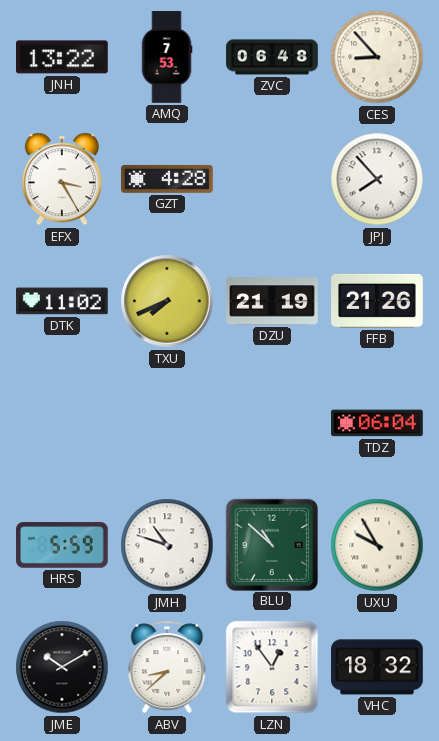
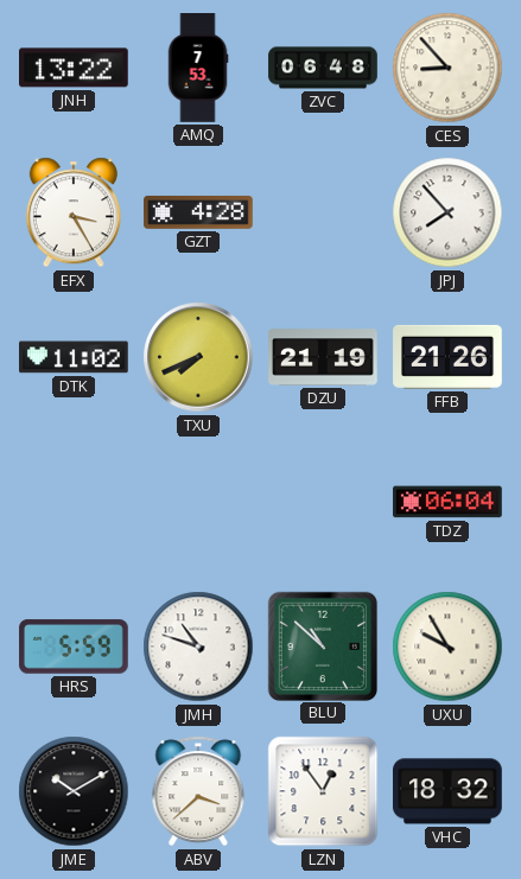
ABV: 8:38 -> 3:38 (198, 791)
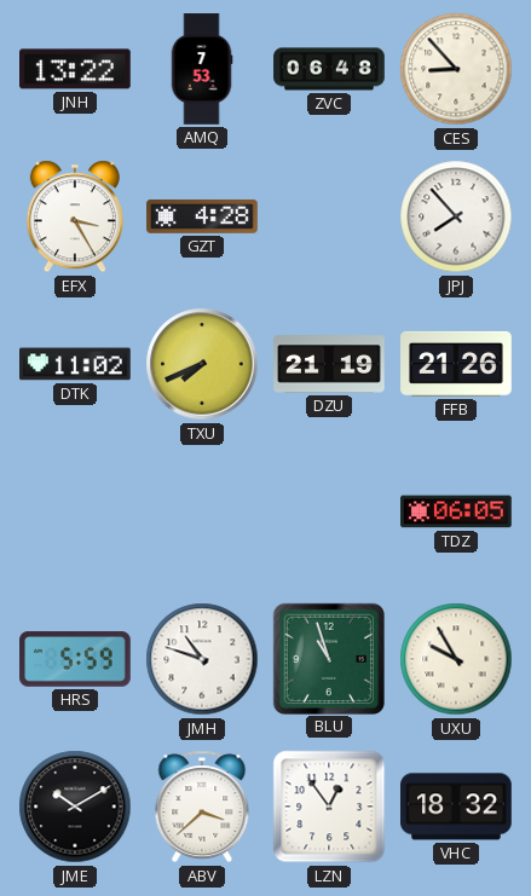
TDZ: 06:04 -> 06:05 (456, 511)
BLU: 10:52 -> 10:57 (328, 658)
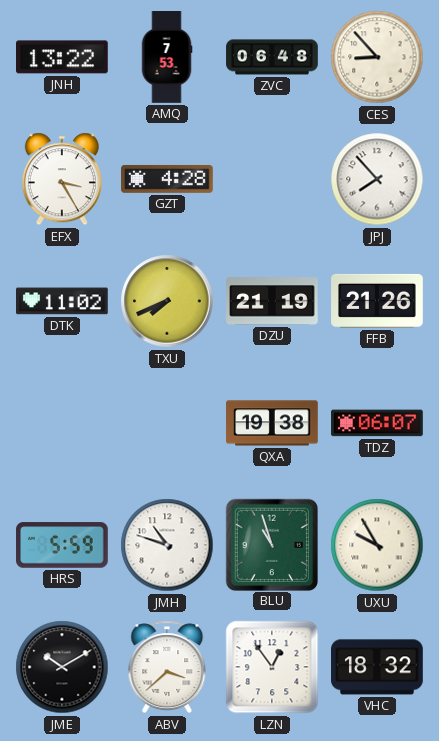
QXA: none -> 19:38 (272, 423)
TDZ: 06:05 -> 06:07 (377, 423)
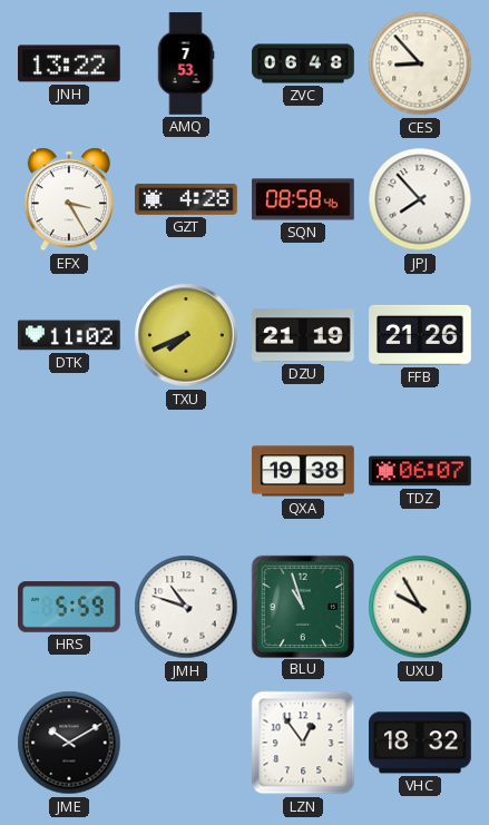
SQN: none -> 08:58 (303, 199)
ABV: 3:38 -> none (167, 667)
